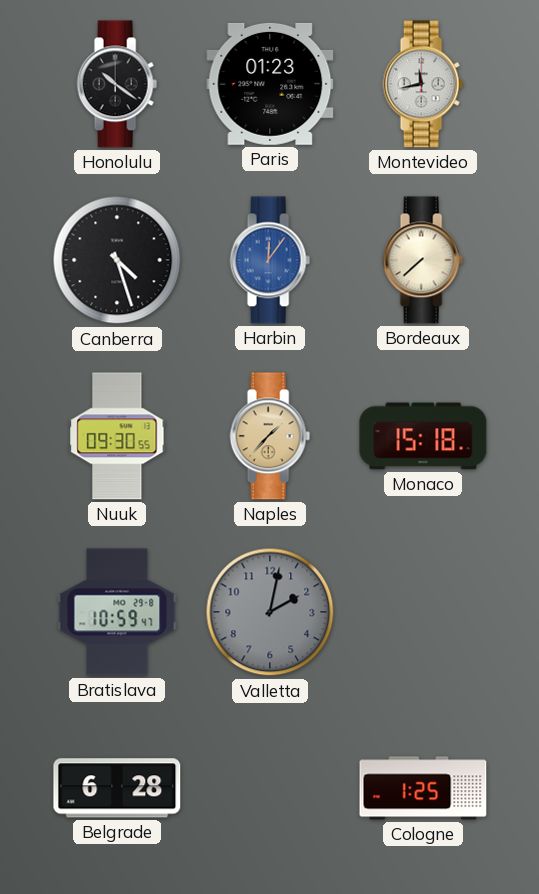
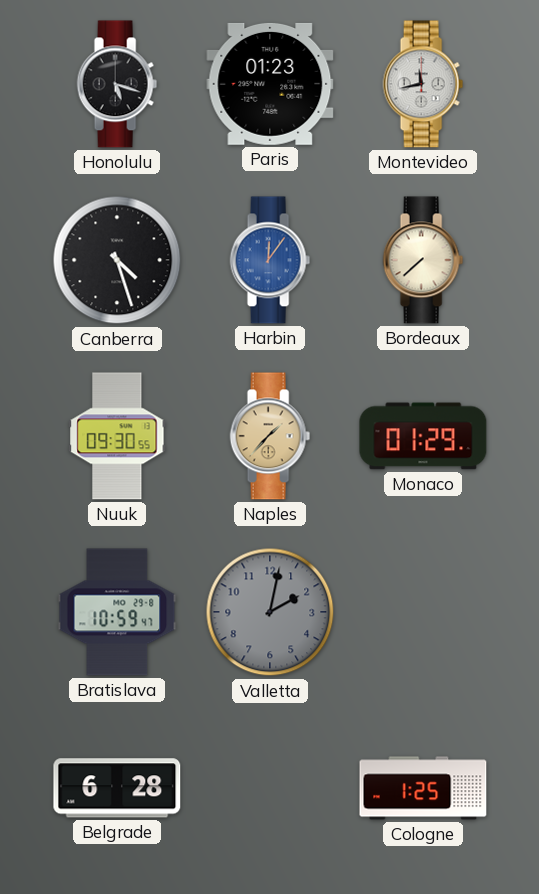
Honolulu: 10:21 -> 5:18 (117, 84)
Monaco: 15:18 -> 01:29 (423, 436)
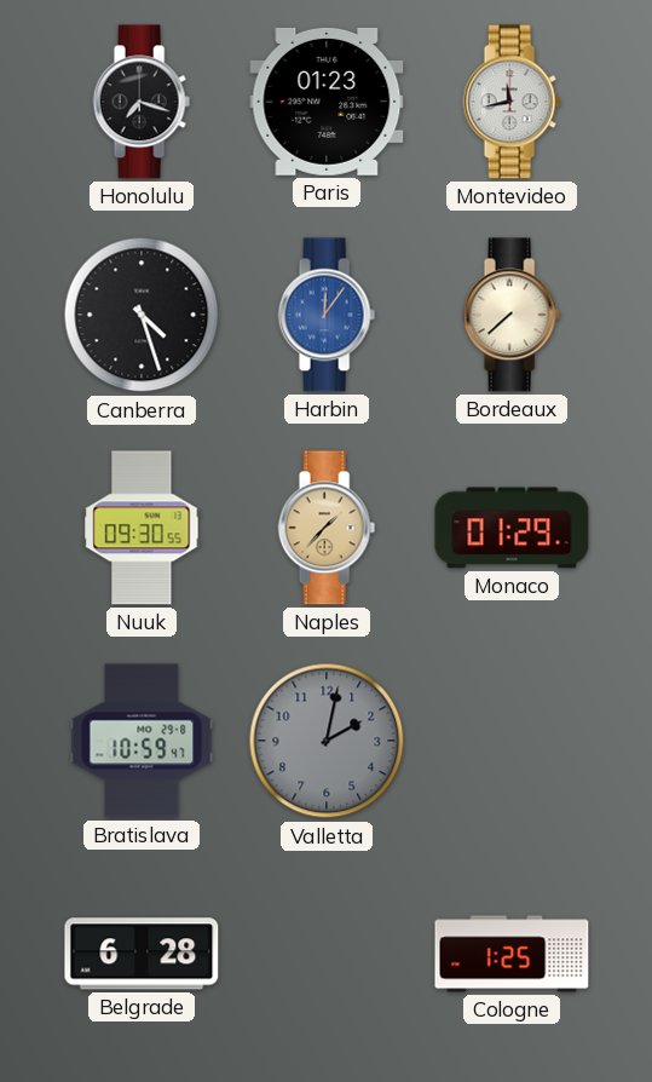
Honolulu: 5:18 -> 7:18 (142, 102)
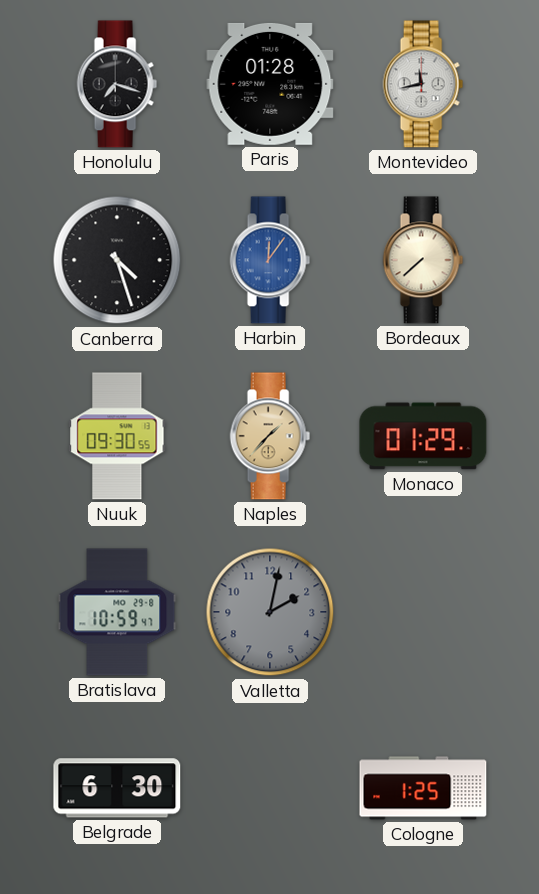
Paris: 01:23 -> 01:28 (270, 84)
Belgrade: 6:28 -> 6:30 (117, 788)
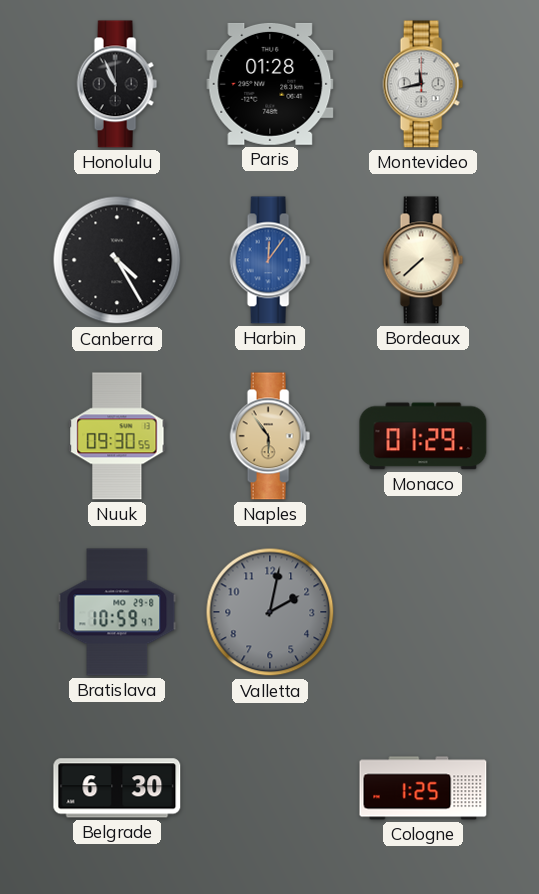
Honolulu: 7:18 -> 10:56 (117, 84)
Canberra: 4:27 -> 4:25 (117, 260)
Naples: 1:37 -> 5:54 (270, 436)
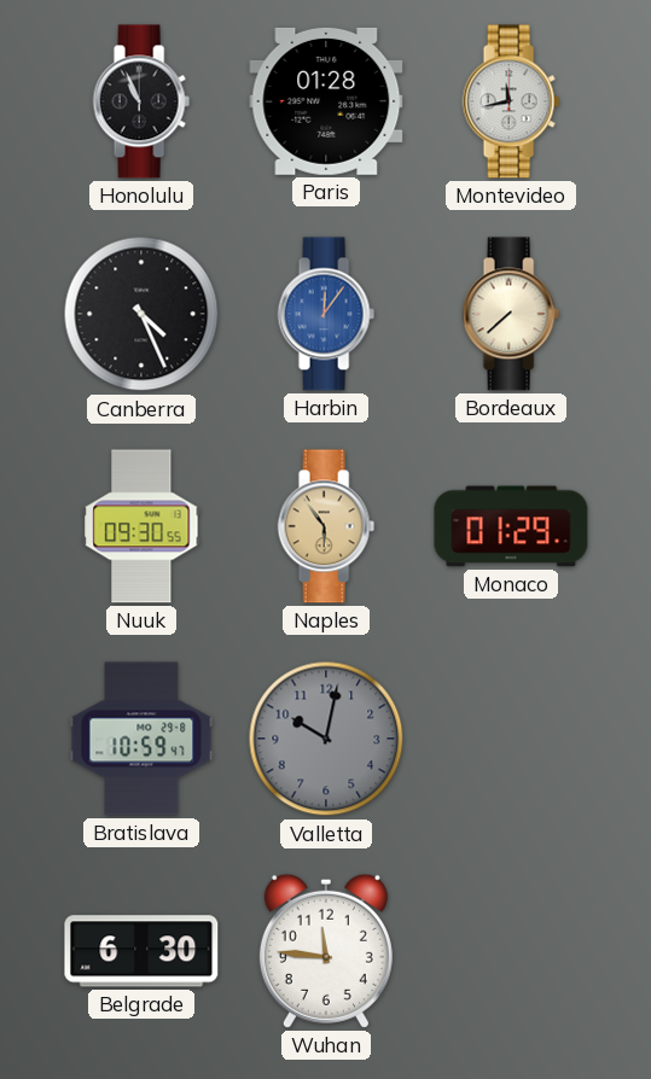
Canberra: 4:25 -> 4:26 (141, 314)
Valletta: 2:02 -> 10:02 (326, 739)
Wuhan: none -> 11:46 (326, 951)
Cologne: 1:25 -> none (423, 788)
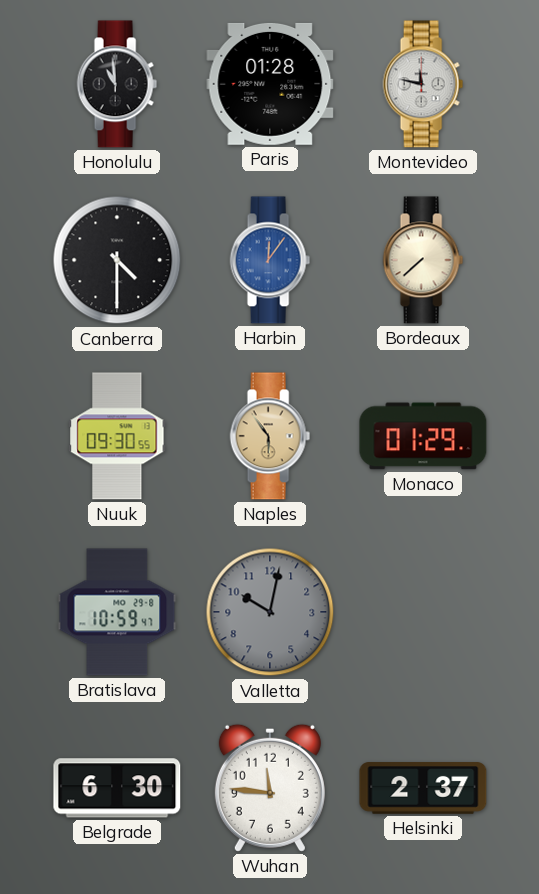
Honolulu: 10:56 -> 10:59 (117, 84)
Montevideo: 11:43 -> 11:47 (423, 84)
Canberra: 4:26 -> 4:30 (117, 260)
Helsinki: none -> 2:37 (423, 788)
